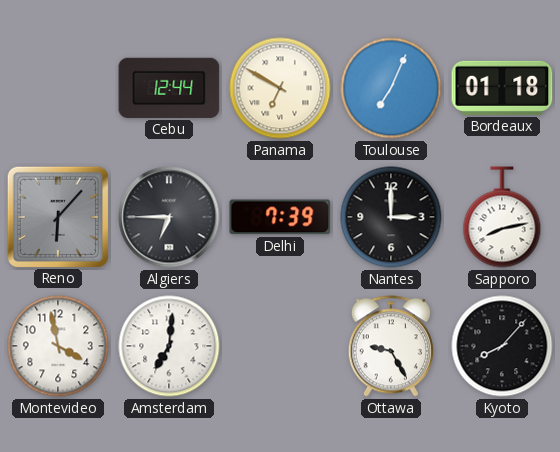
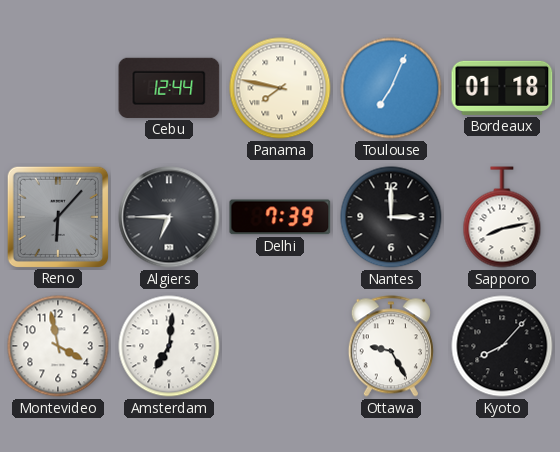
Panama: 6:50 -> 7:47 (280, 88)
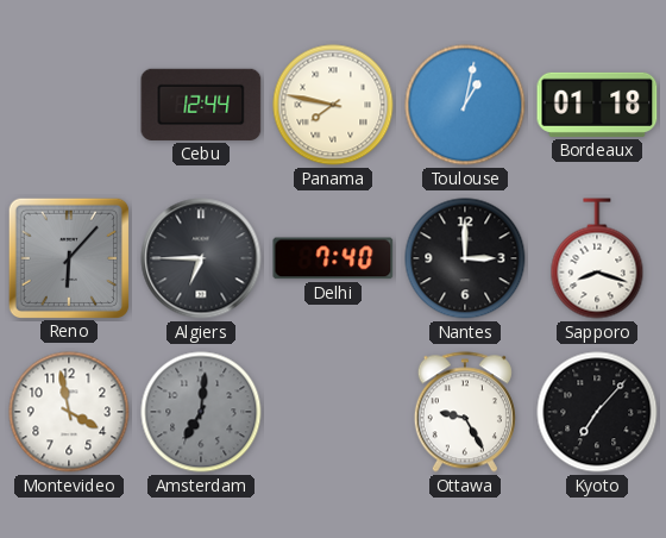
Toulouse: 7:04 -> 1:02 (465, 105)
Delhi: 7:39 -> 7:40 (333, 258)
Sapporo: 8:13 -> 8:18 (597, 258)
Amsterdam dial: white -> grey (201, 412)
Kyoto: 8:07 -> 7:07 (597, 412)
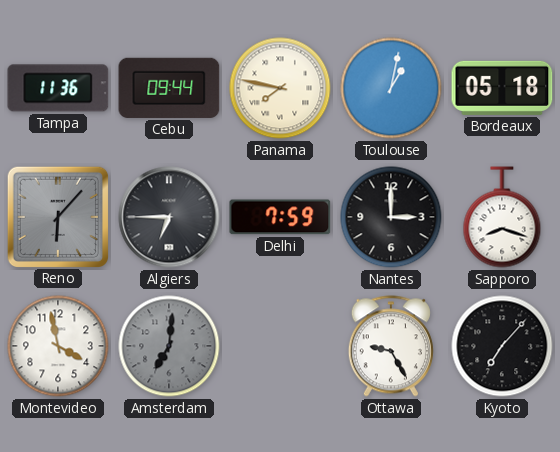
Tampa: none -> 11:36 (58, 88)
Cebu: 12:44 -> 09:44 (169, 88)
Bordeaux: 01:18 -> 05:18 (502, 88)
Delhi: 7:40 -> 7:59 (280, 217)
